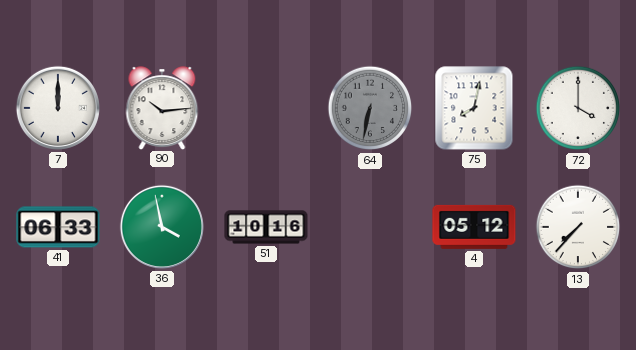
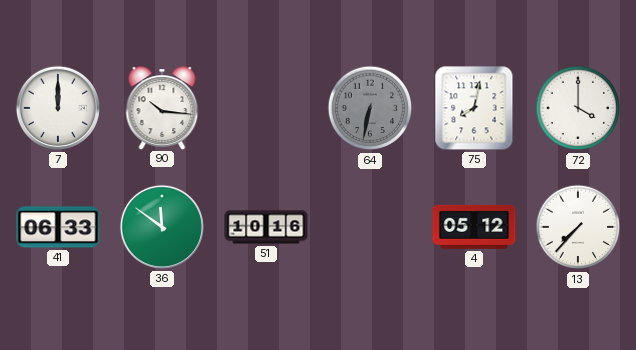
90: 10:14 -> 10:16 (162, 108)
36: 3:58 -> 11:51 (162, 227)
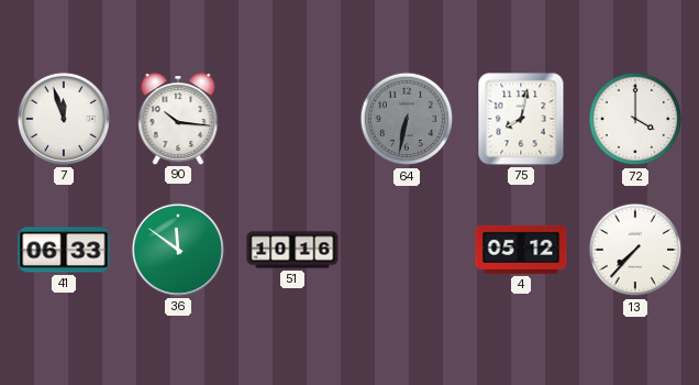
7: 12:00 -> 11:57 (64, 119)
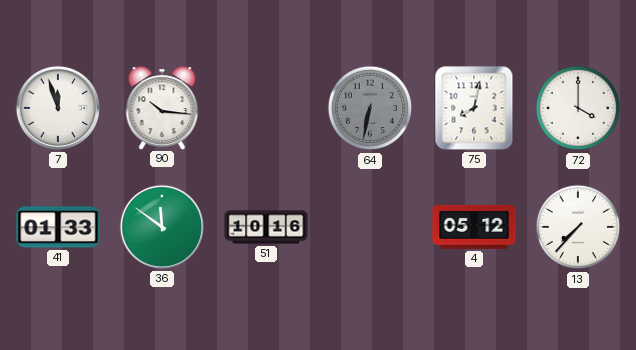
41: 06:33 -> 01:33 (58, 227)
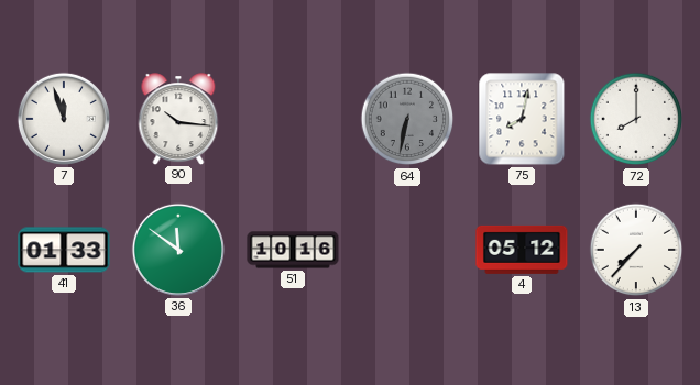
72: 4:00 -> 8:00 (636, 119)
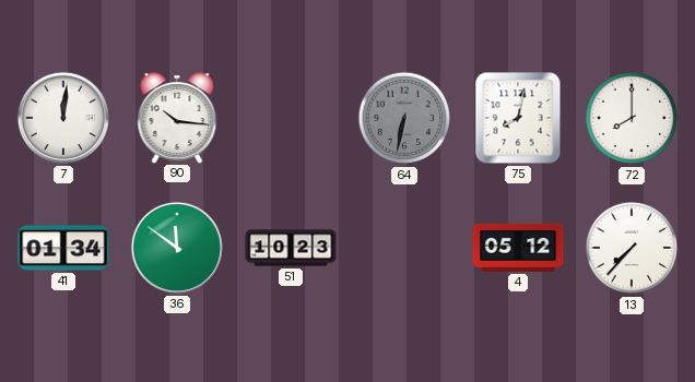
7: 11:57 -> 12:01 (63, 118)
41: 01:33 -> 01:34 (63, 248)
51: 10:16 -> 10:23 (291, 248)
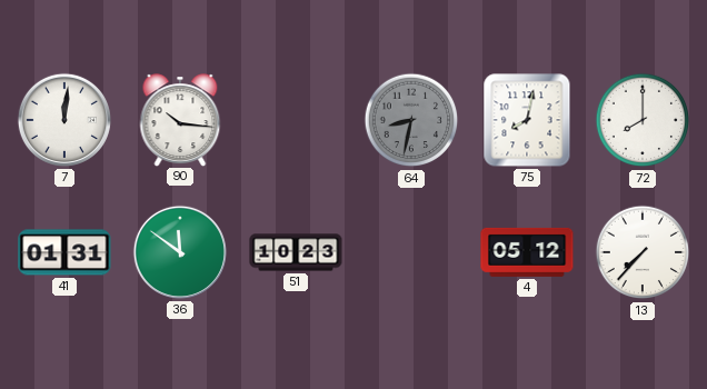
64: 6:32 -> 8:32 (411, 120)
41: 01:34 -> 01:31 (64, 252)
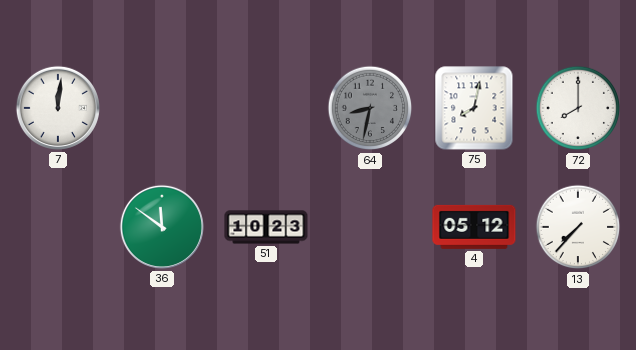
90: 10:16 -> none (180, 120)
41: 01:31 -> none (64, 252)
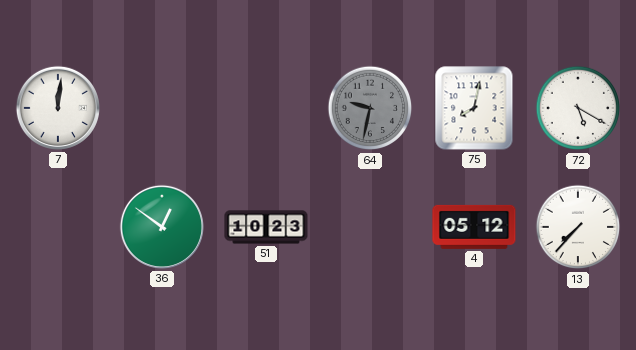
64: 8:32 -> 9:32 (370, 108)
72: 8:00 -> 5:20 (578, 108)
36: 11:51 -> 12:51 (162, 227)
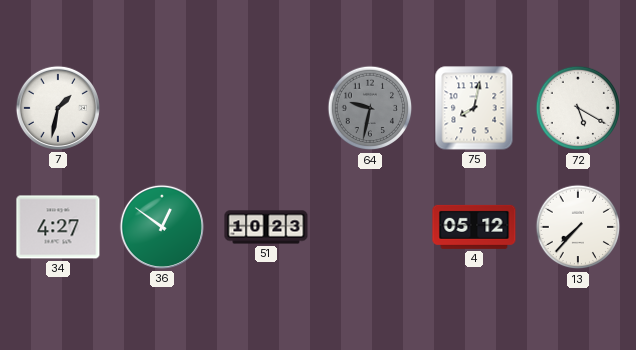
7: 12:01 -> 1:32 (58, 108)
34: none -> 4:27 (58, 227)
